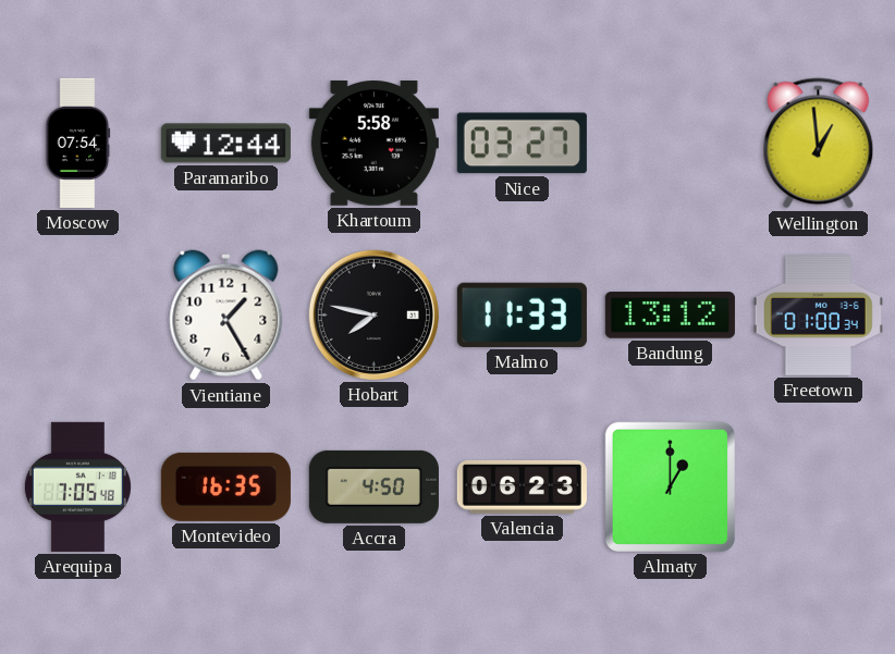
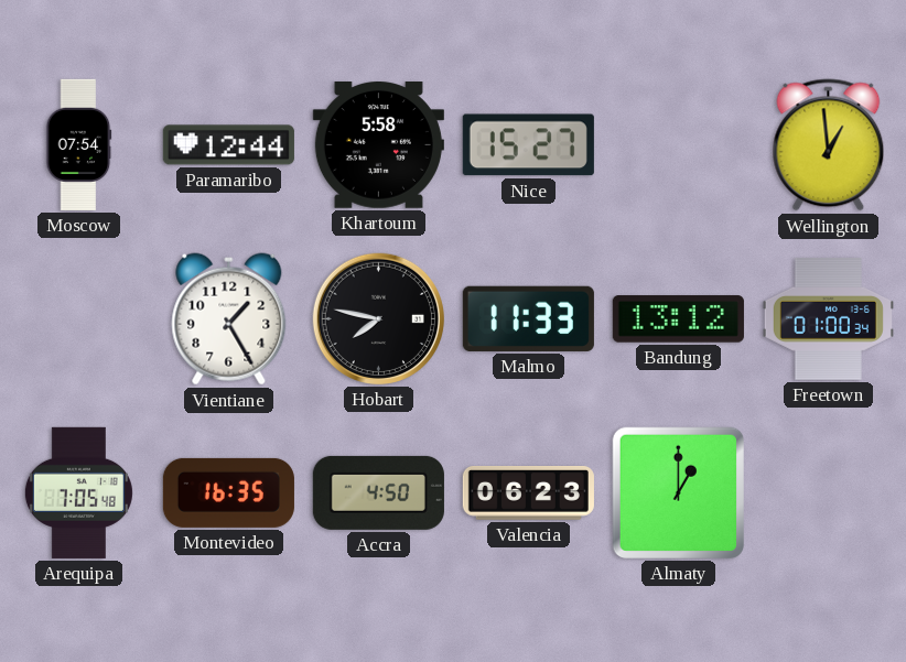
Nice: 03:27 -> 15:27 (528, 145)
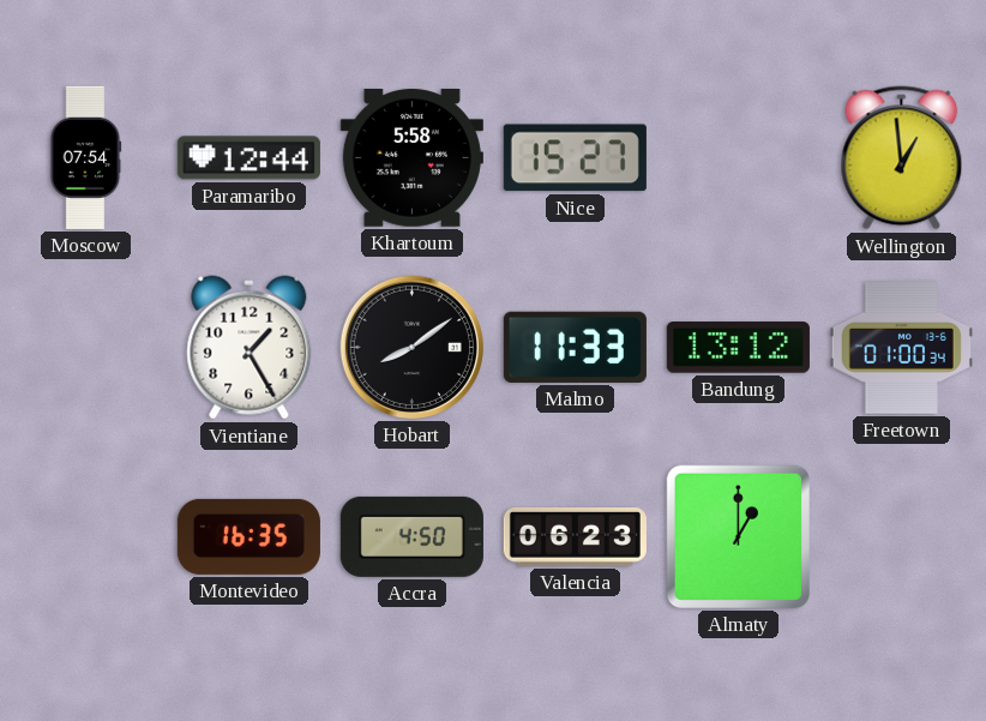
Hobart: 7:47 -> 8:09 (411, 347)
Arequipa: 7:05 -> none (78, 492)
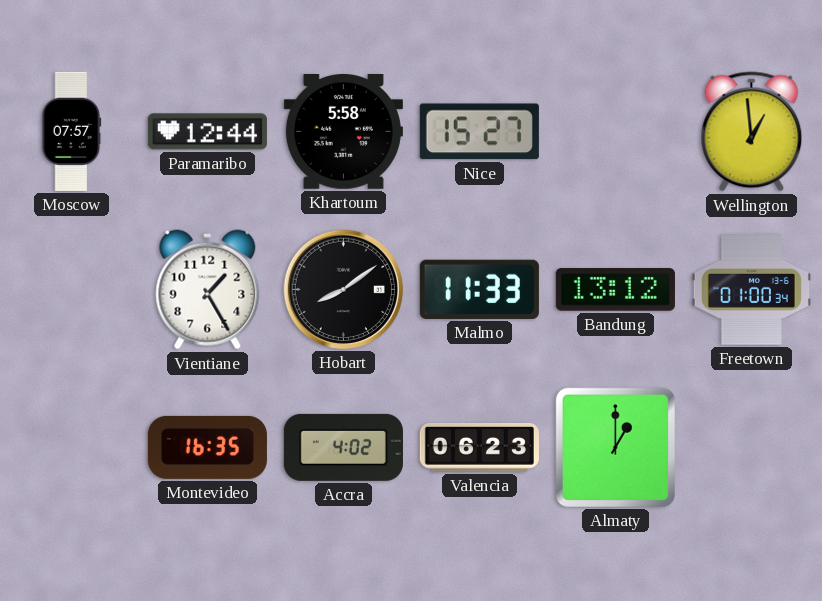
Moscow: 07:54 -> 07:57 (72, 131)
Accra: 4:50 -> 4:02 (343, 447)
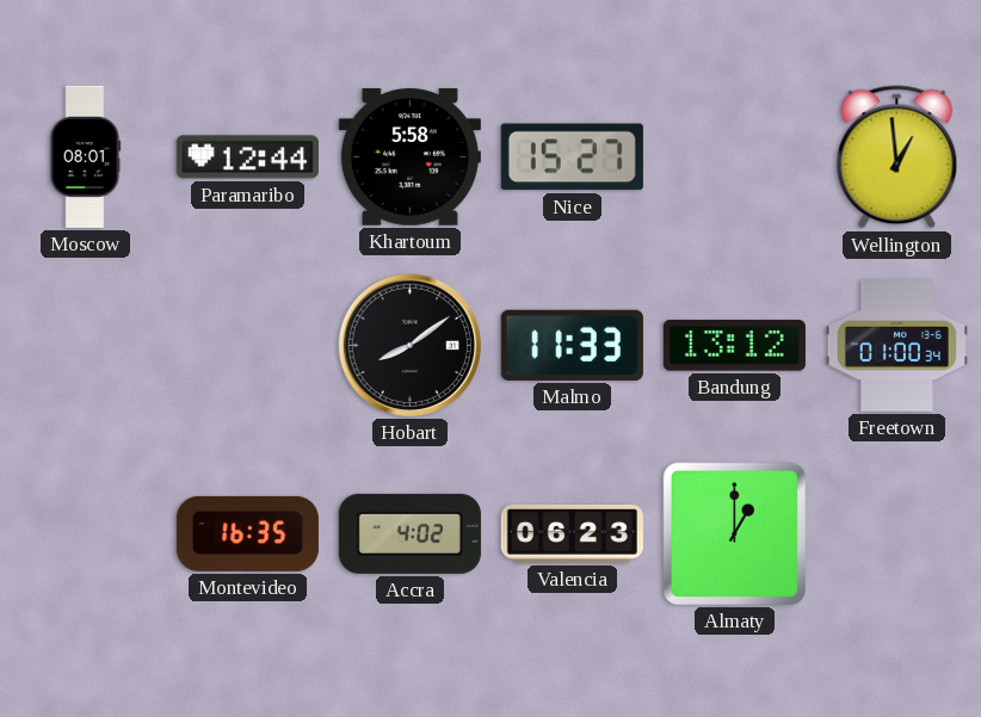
Moscow: 07:57 -> 08:01 (86, 156)
Vientiane: 1:25 -> none (208, 290)
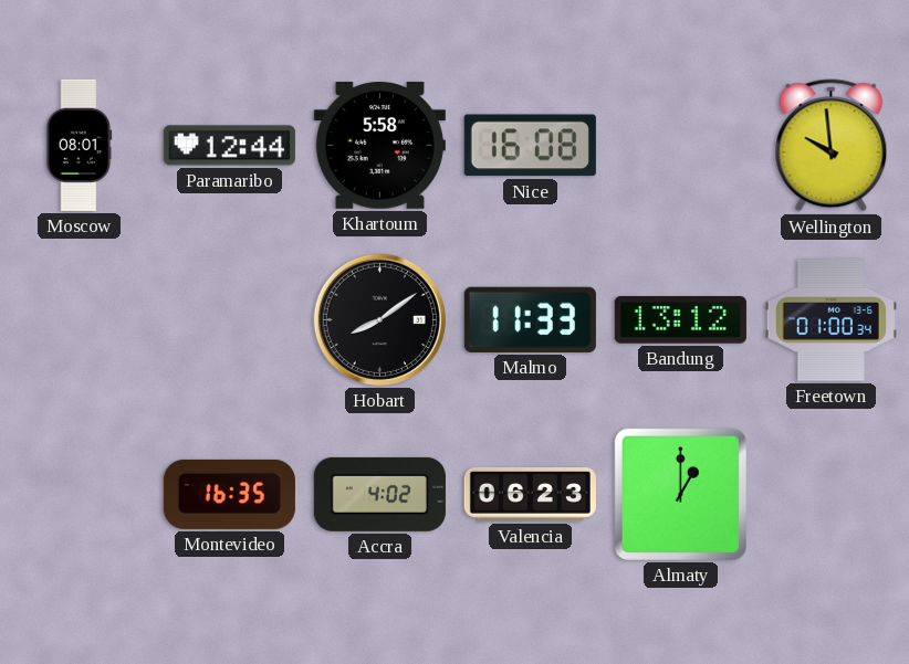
Nice: 15:27 -> 16:08 (530, 146)
Wellington: 12:59 -> 9:59 (832, 146)
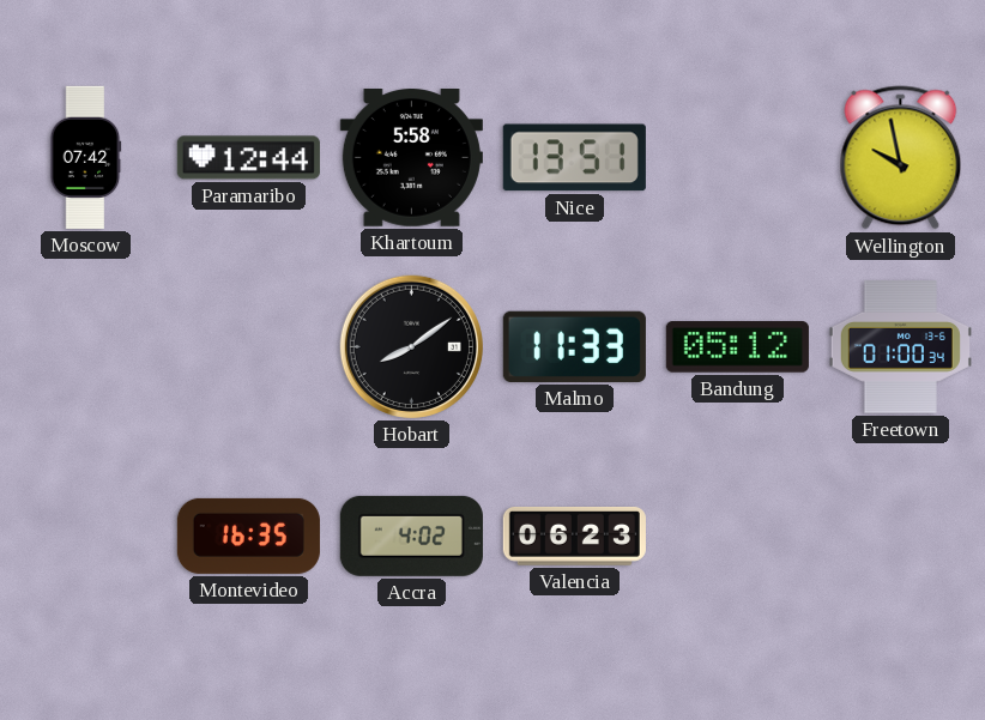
Moscow: 08:01 -> 07:42 (86, 157)
Nice: 16:08 -> 13:51 (574, 158)
Wellington: 9:59 -> 9:58 (901, 158)
Bandung: 13:12 -> 05:12 (737, 347)
Almaty: 1:00 -> none (680, 494)
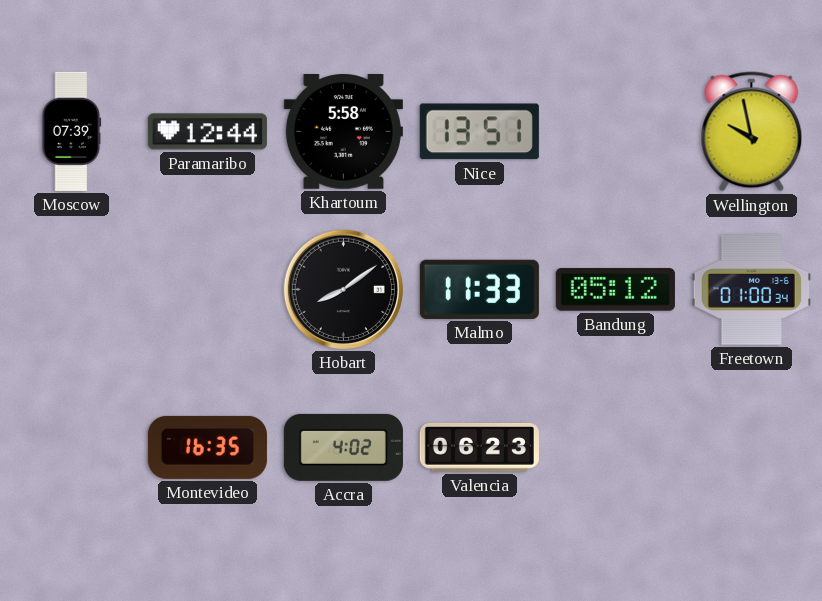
Moscow: 07:42 -> 07:39 (72, 131)
